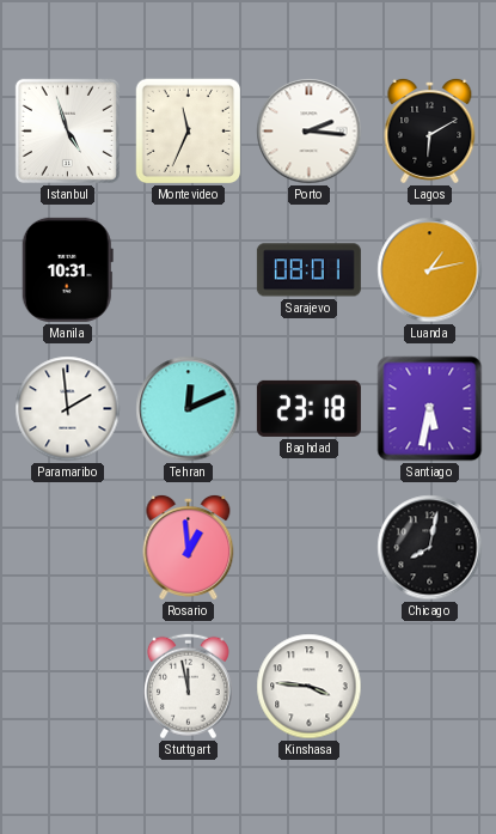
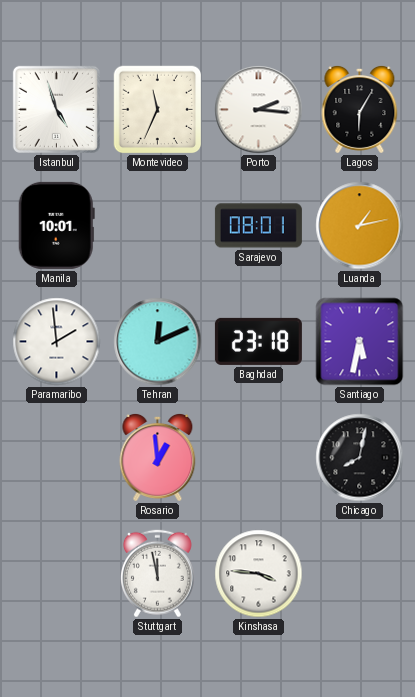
Lagos: 6:10 -> 6:05 (360, 109)
Manila: 10:31 -> 10:01 (56, 225)
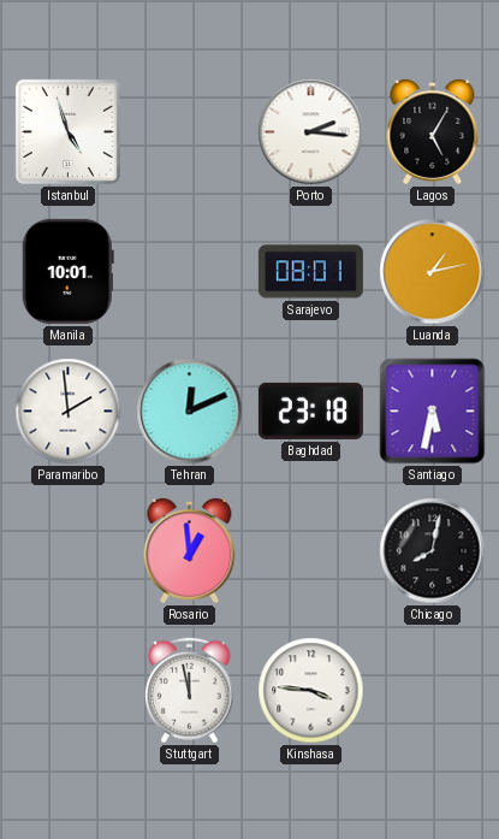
Montevideo: 11:34 -> none (158, 110)
Lagos: 6:05 -> 5:05 (433, 131)
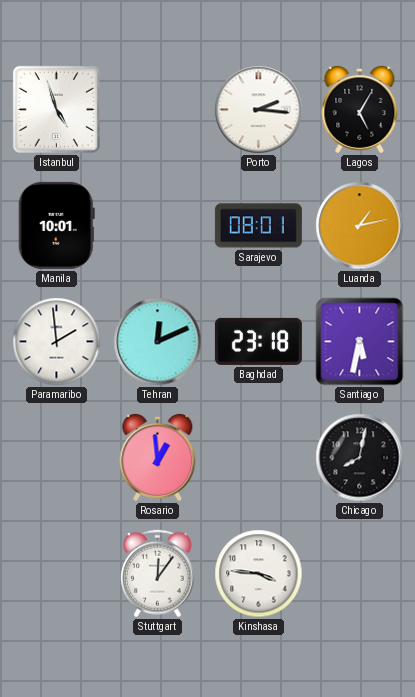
Stuttgart: 11:58 -> 12:06 (157, 574)
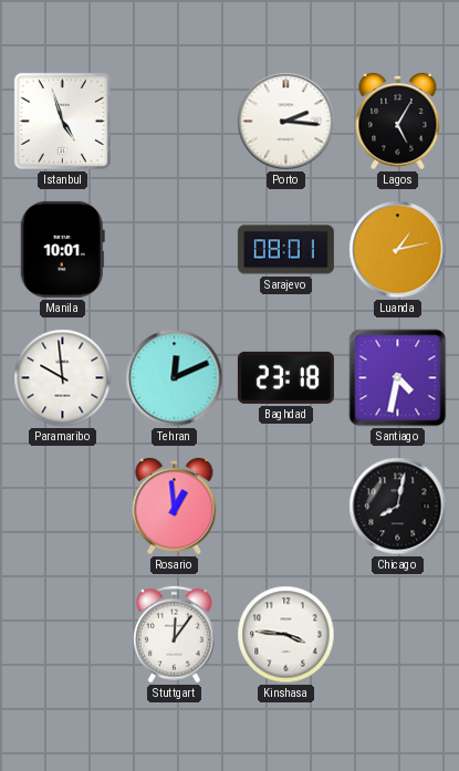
Paramaribo: 1:59 -> 9:59 (63, 378)
Santiago: 5:32 -> 4:32 (398, 378)
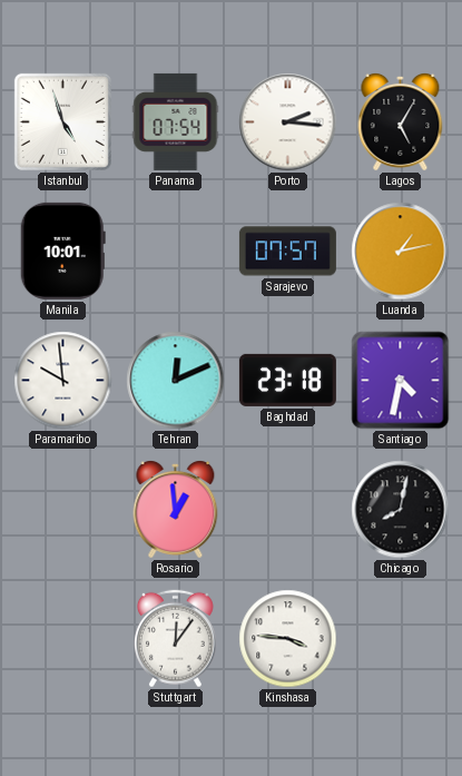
Panama: none -> 07:54 (176, 121)
Sarajevo: 08:01 -> 07:57 (287, 252)
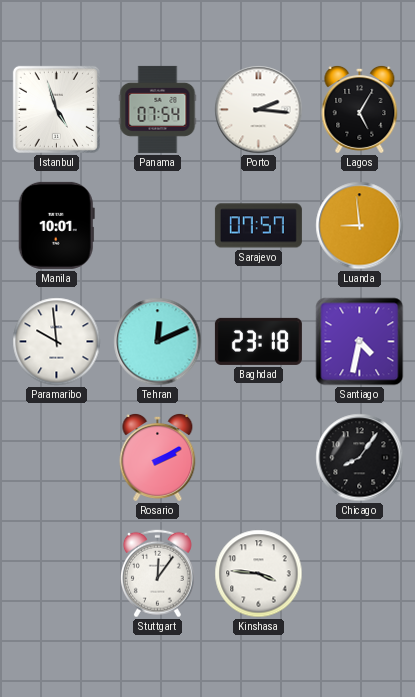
Luanda: 1:13 -> 8:59 (360, 226)
Rosario: 12:59 -> 2:10 (158, 457)
Chicago: 8:02 -> 8:06 (360, 458)
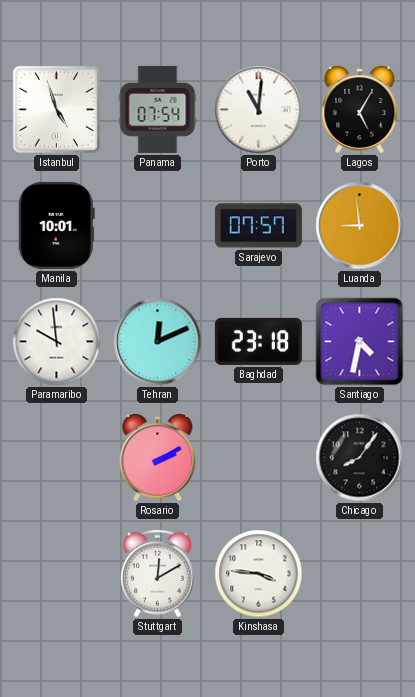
Porto: 2:16 -> 11:01 (259, 110)
Stuttgart: 12:06 -> 12:10 (157, 574)
